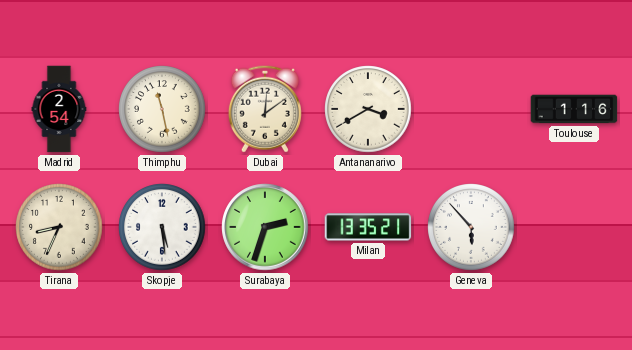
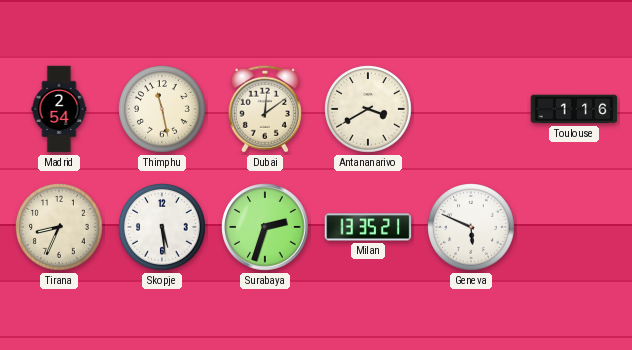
Geneva: 5:53 -> 5:49 (471, 227)
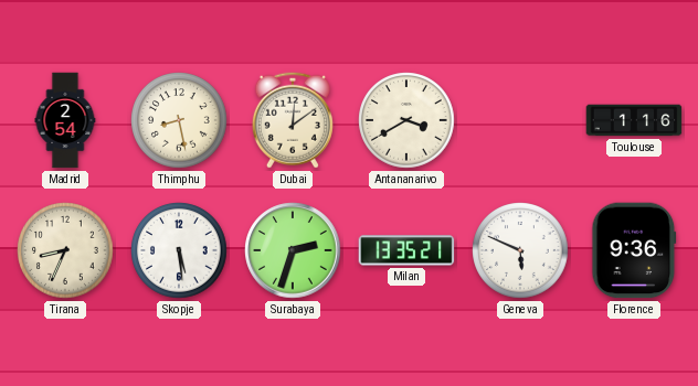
Thimphu: 11:28 -> 8:28 (179, 120)
Florence: none -> 9:36 (634, 250)
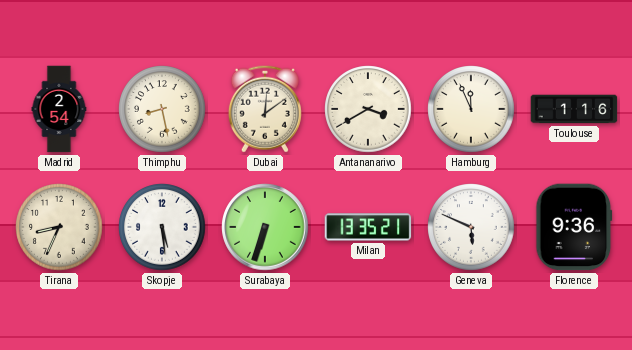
Hamburg: none -> 11:56 (471, 109)
Surabaya: 2:33 -> 6:33 (265, 227)
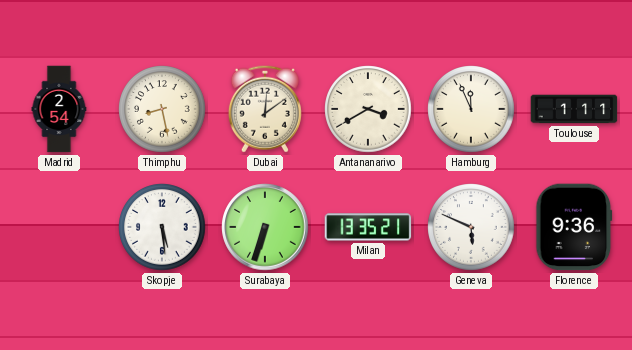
Toulouse: 1:16 -> 1:11 (574, 109)
Tirana: 8:34 -> none (59, 227)
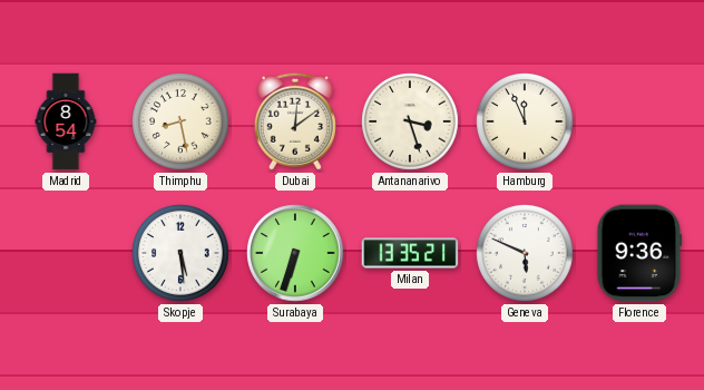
Madrid: 2:54 -> 8:54 (66, 121)
Antananarivo: 3:40 -> 3:27 (410, 121)
Toulouse: 1:11 -> none (574, 109)
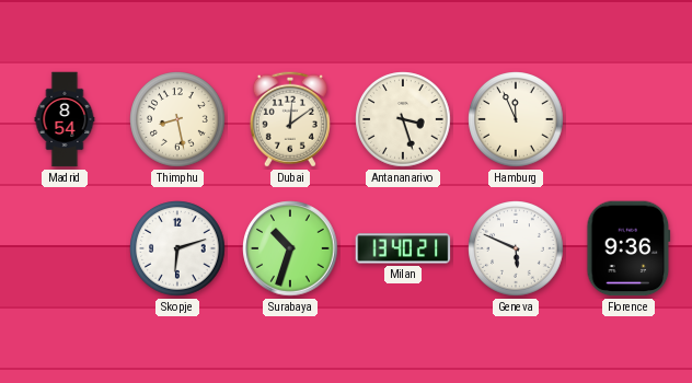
Skopje: 5:29 -> 6:12 (177, 248)
Surabaya: 6:33 -> 10:33 (290, 248)
Milan: 13:35 -> 13:40 (403, 248)
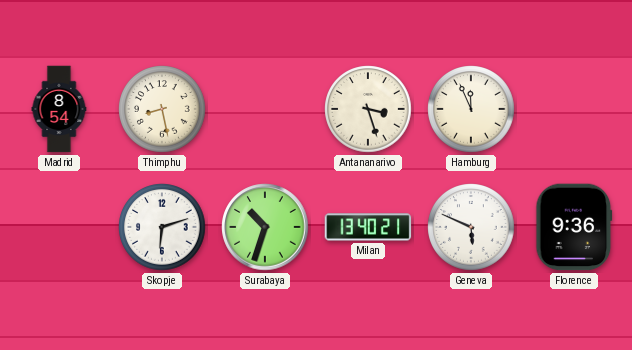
Dubai: 12:09 -> none (290, 119)
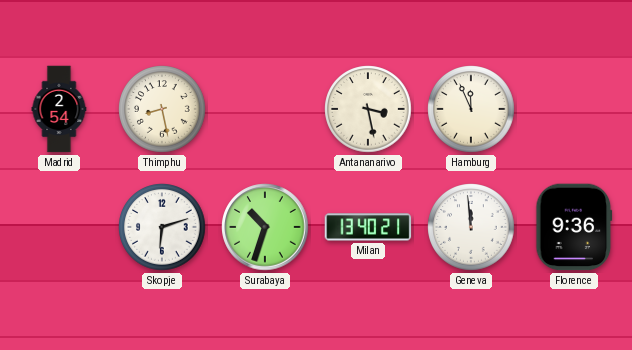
Madrid: 8:54 -> 2:54 (59, 109)
Antananarivo: 3:27 -> 3:28 (368, 109)
Geneva: 5:49 -> 11:59 (471, 227)
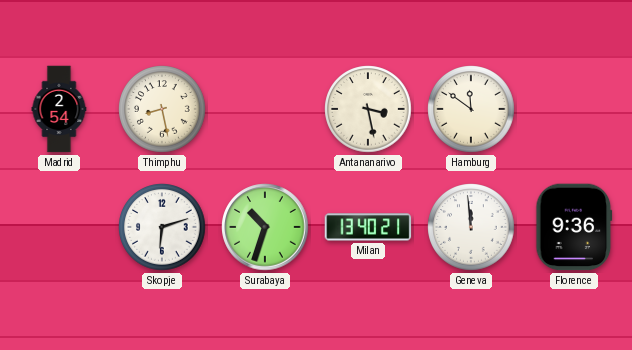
Hamburg: 11:56 -> 11:51 (471, 109)
